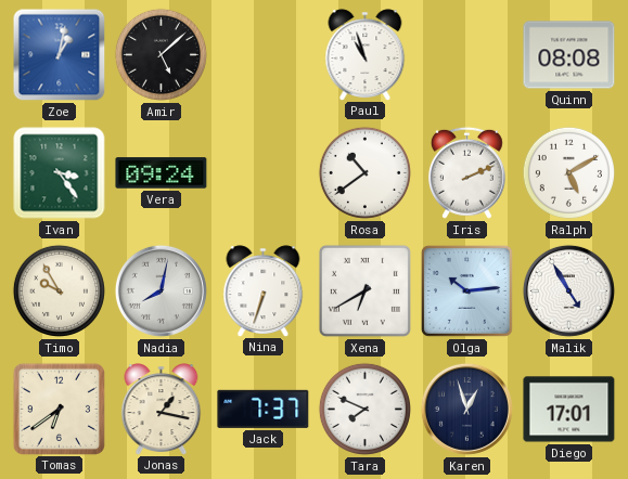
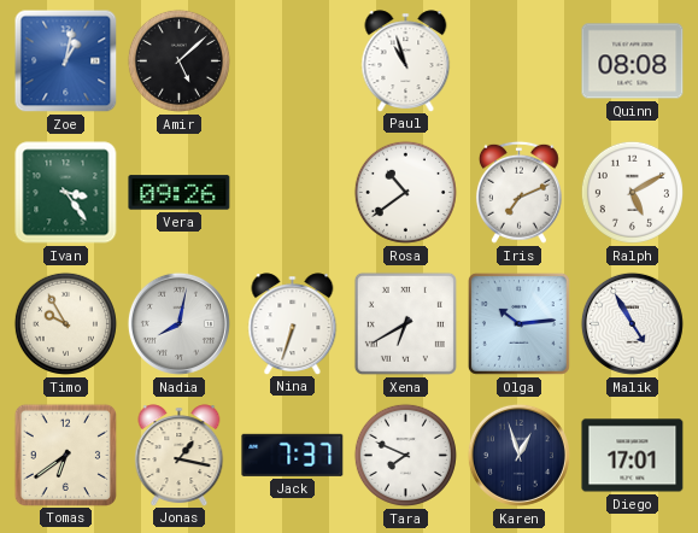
Vera: 09:24 -> 09:26 (180, 193)
Iris: 2:11 -> 7:11 (518, 192)
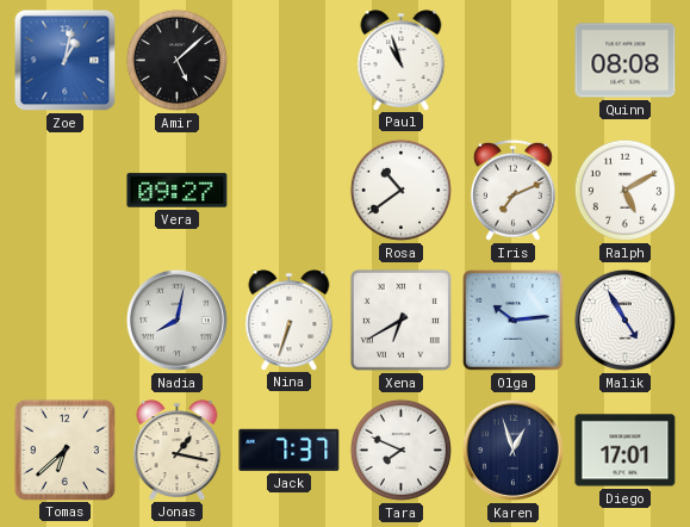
Ivan: 3:24 -> none (66, 193)
Vera: 09:26 -> 09:27 (178, 191)
Timo: 9:55 -> none (65, 323)
Tomas: 6:39 -> 6:38 (64, 449)
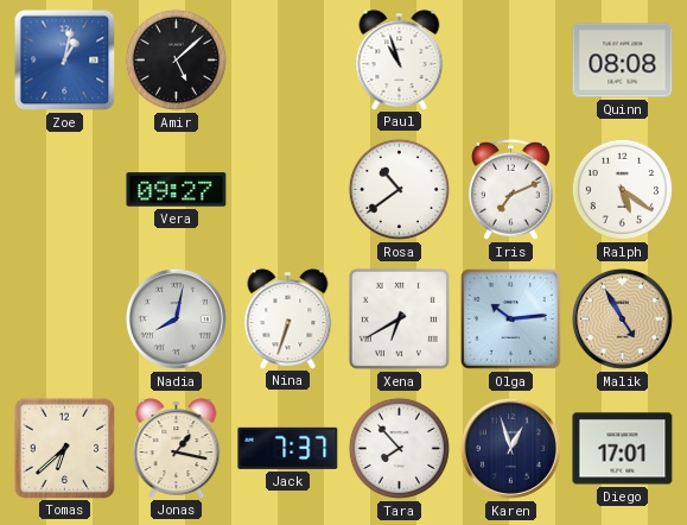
Ralph: 5:10 -> 5:21 (622, 189)
Malik dial: white -> champagne (622, 318)
Tara: 7:49 -> 7:53 (399, 448)
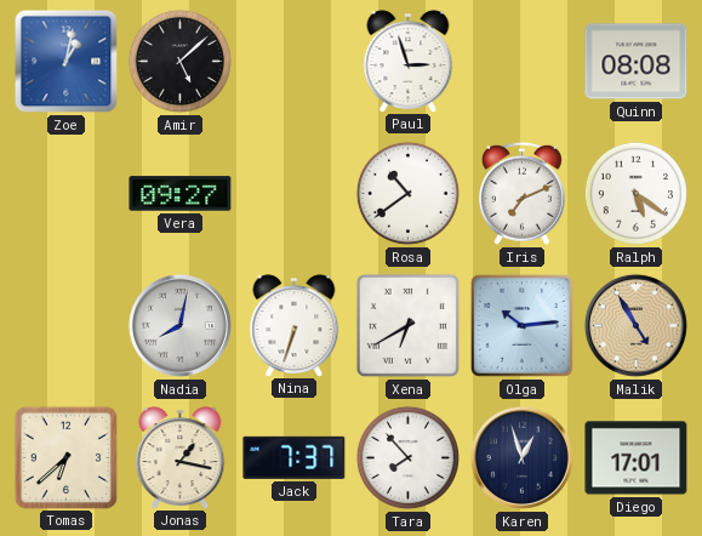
Paul: 10:57 -> 2:57 (409, 61)
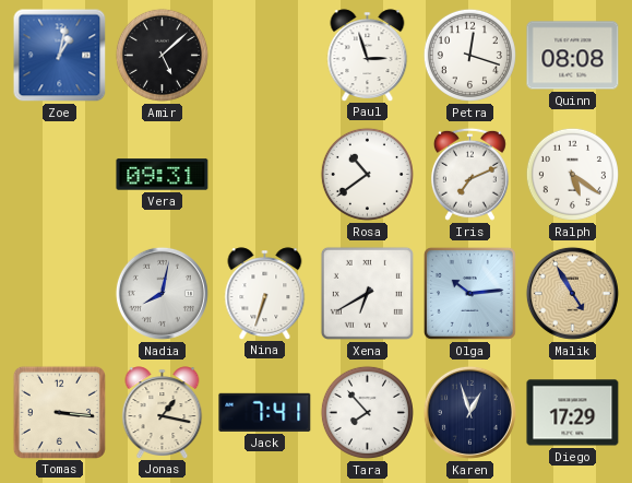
Petra: none -> 12:18 (469, 55)
Vera: 09:27 -> 09:31 (163, 175)
Tomas: 6:38 -> 3:16 (59, 412)
Jack: 7:37 -> 7:41 (265, 412)
Diego: 17:01 -> 17:29 (573, 413)
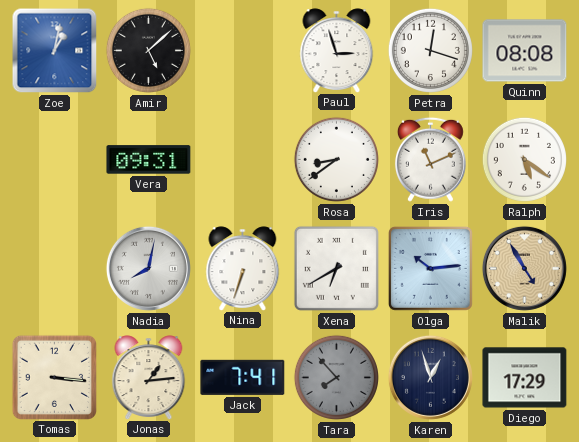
Rosa: 10:39 -> 8:39 (336, 159)
Iris: 7:11 -> 11:11 (430, 159)
Jonas: 1:17 -> 1:14 (149, 377)
Tara dial: white -> grey (336, 377)
